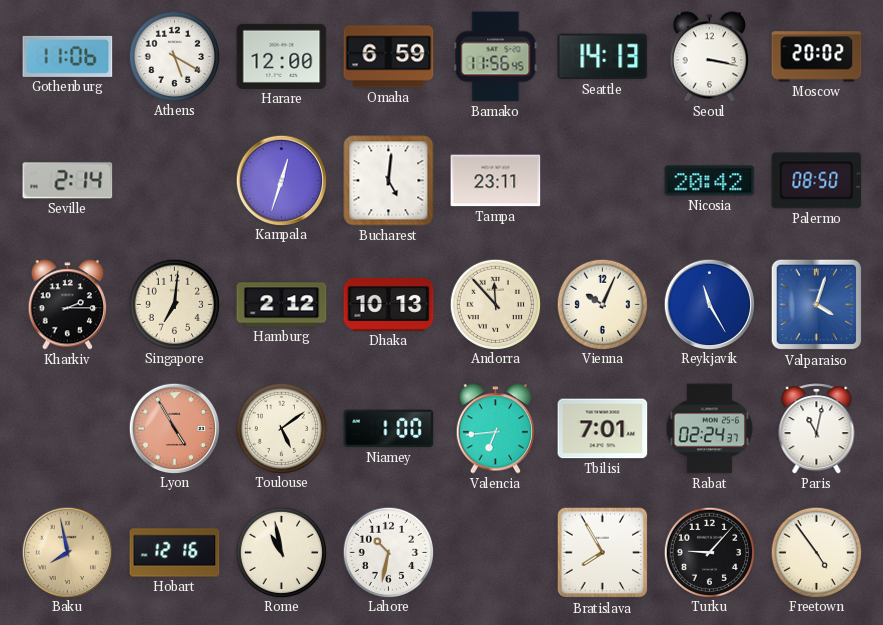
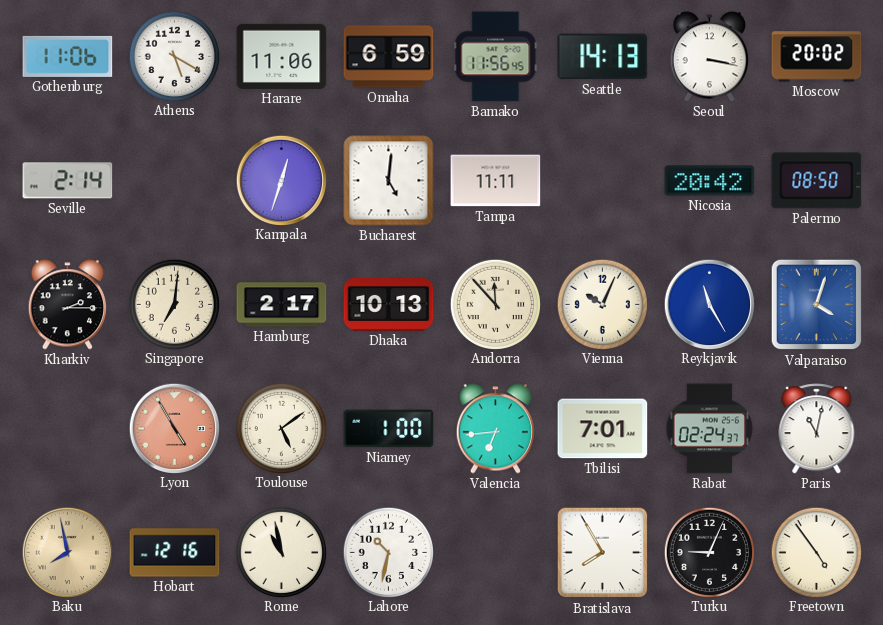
Harare: 12:00 -> 11:06 (282, 56)
Tampa: 23:11 -> 11:11 (496, 181)
Hamburg: 2:12 -> 2:17 (282, 305)
Turku: 9:07 -> 9:04 (709, 552)
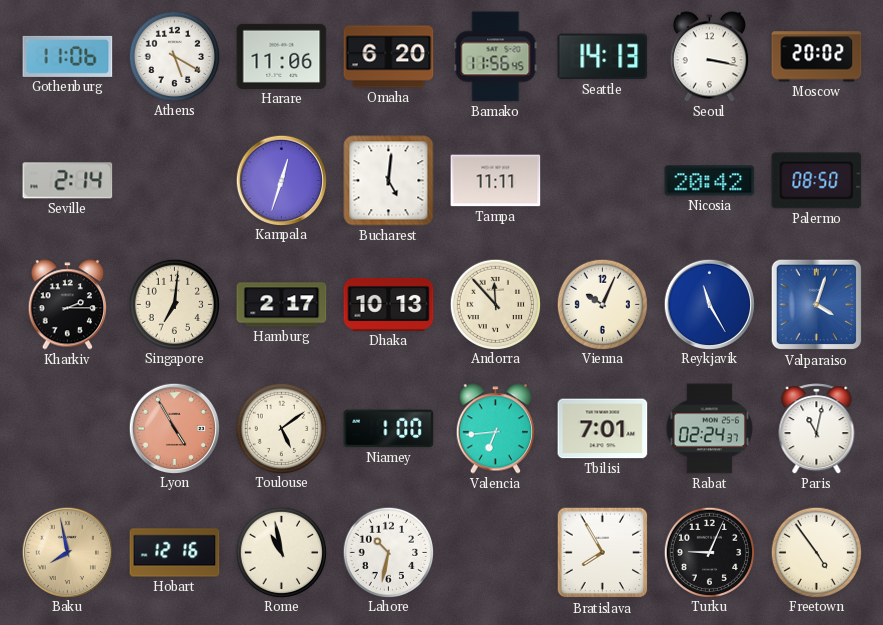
Omaha: 6:59 -> 6:20 (389, 57)
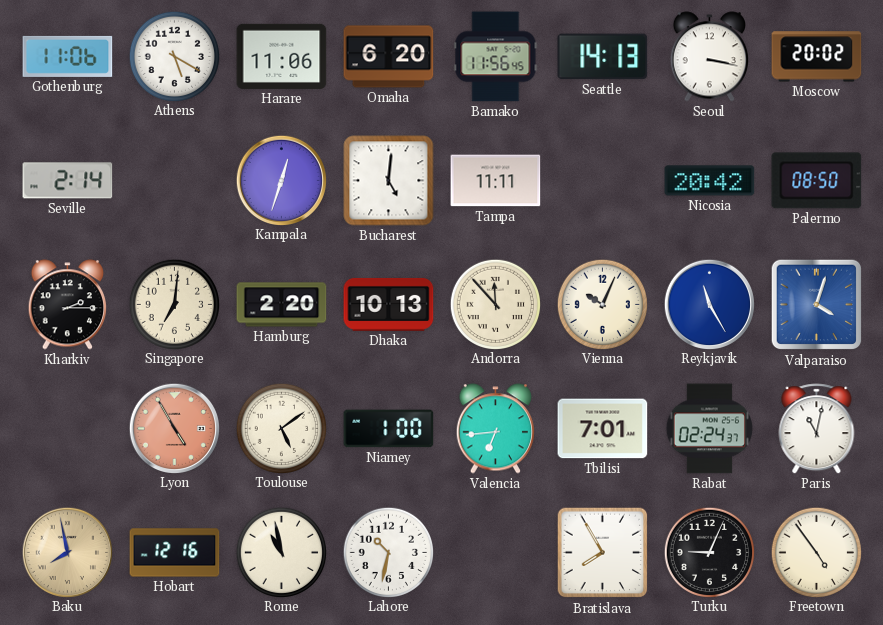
Hamburg: 2:17 -> 2:20 (282, 305)
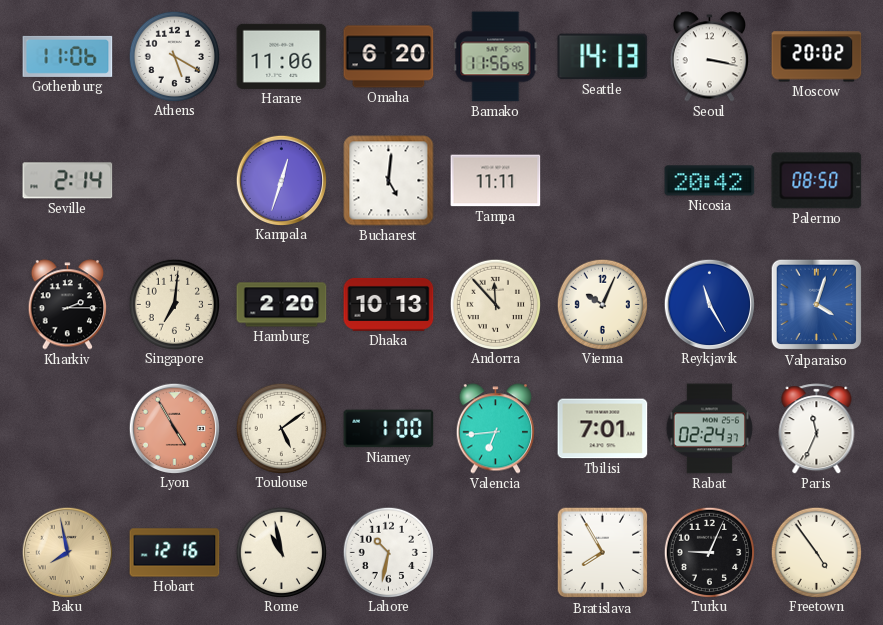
Paris: 11:02 -> 11:34 (817, 429)
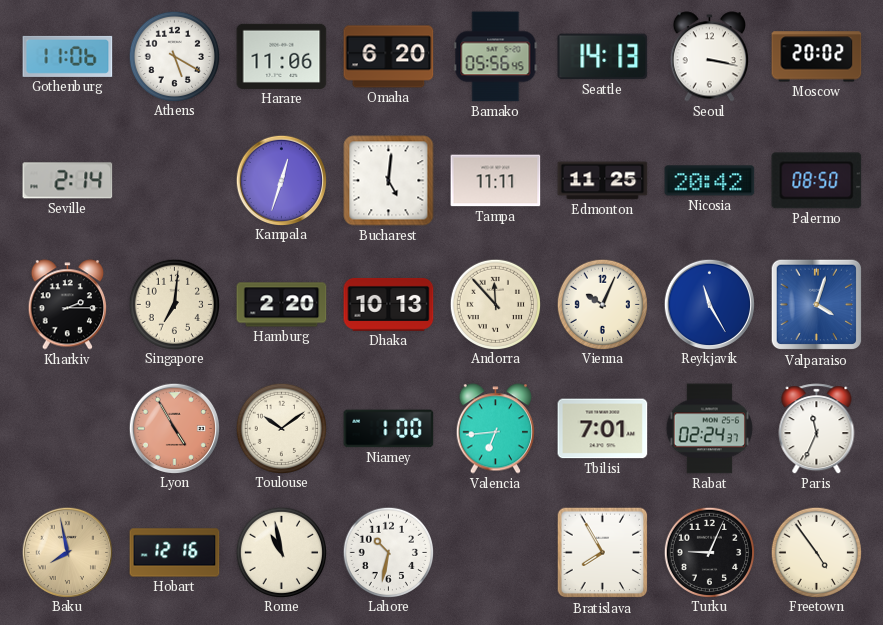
Bamako: 11:56 -> 05:56 (496, 57)
Edmonton: none -> 11:25 (603, 181)
Toulouse: 5:09 -> 10:09 (281, 428)
